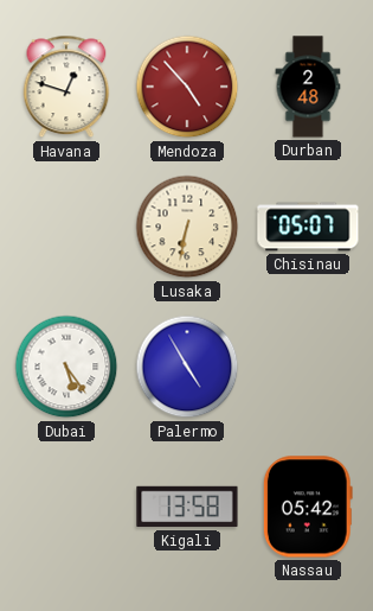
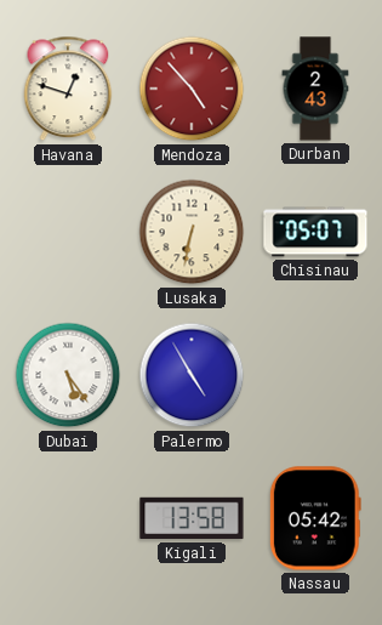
Durban: 2:48 -> 2:43 (315, 89)
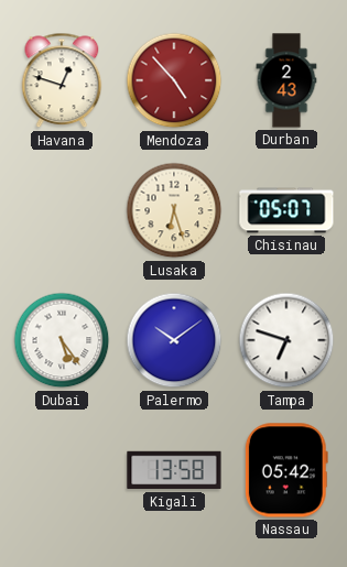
Lusaka: 6:32 -> 6:27 (174, 210)
Palermo: 4:55 -> 10:09 (174, 340)
Tampa: none -> 6:48 (286, 340)
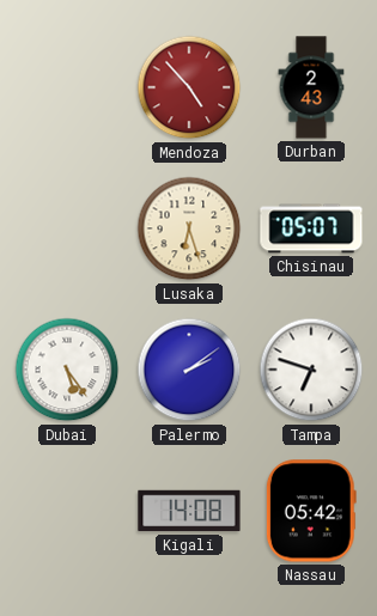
Havana: 12:48 -> none (62, 80)
Palermo: 10:09 -> 2:09 (189, 370)
Kigali: 13:58 -> 14:08 (189, 511)
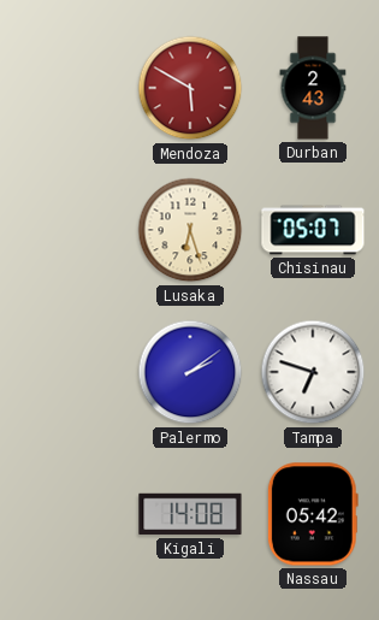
Mendoza: 4:53 -> 5:50 (190, 88)
Dubai: 5:24 -> none (67, 370)
